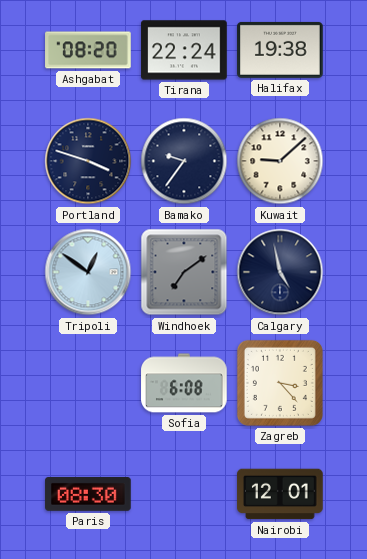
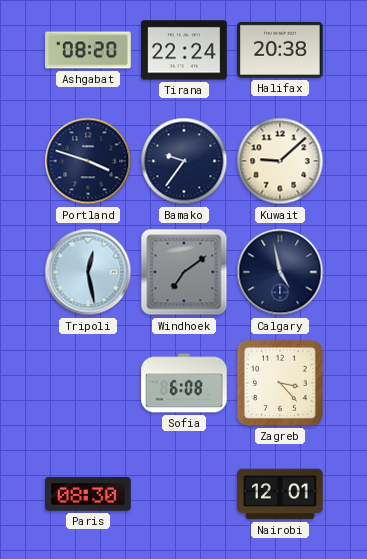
Halifax: 19:38 -> 20:38 (280, 50)
Tripoli: 12:51 -> 12:28 (88, 272)
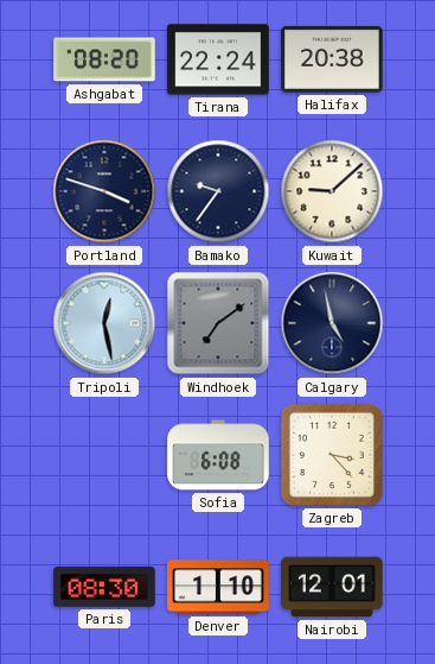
Denver: none -> 1:10 (218, 587)
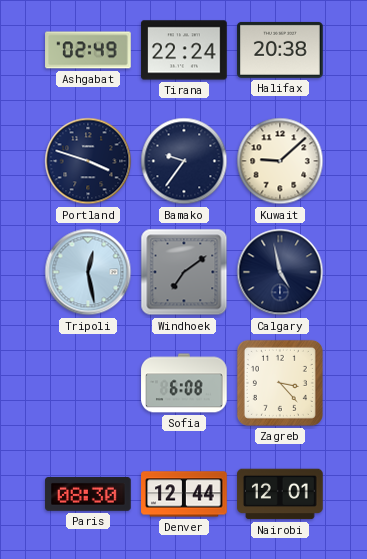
Ashgabat: 08:20 -> 02:49 (88, 50)
Denver: 1:10 -> 12:44 (184, 494)
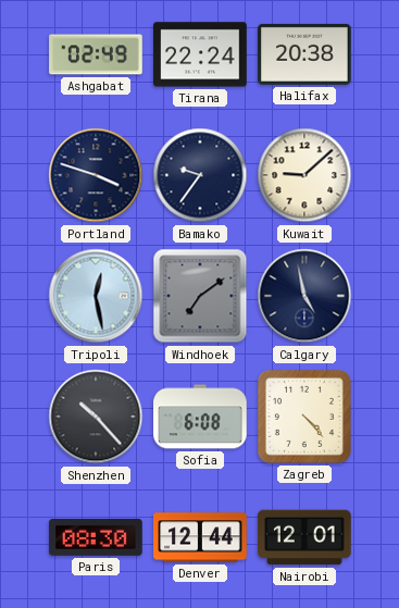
Shenzhen: none -> 10:23 (96, 417)
Zagreb: 3:23 -> 4:23 (304, 417)
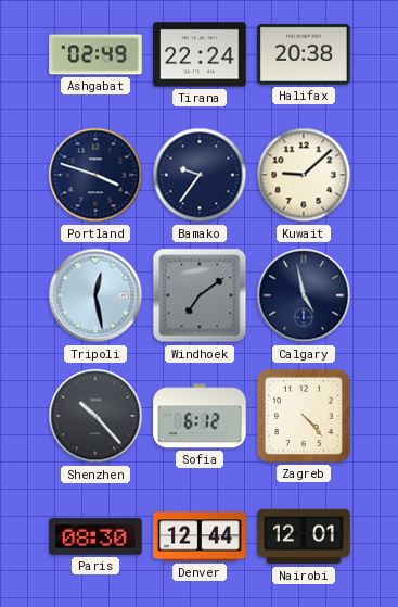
Sofia: 6:08 -> 6:12 (200, 416)
